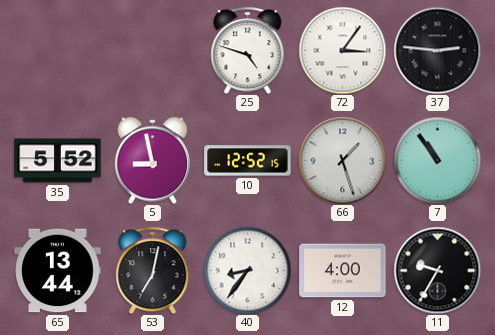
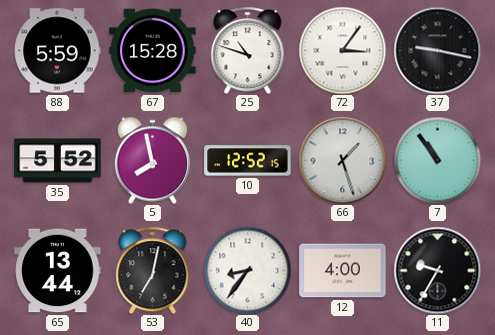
88: none -> 5:59 (57, 51)
67: none -> 15:28 (153, 51)
25: 4:48 -> 10:48 (248, 50)
37: 2:46 -> 9:17 (437, 50)
5: 8:58 -> 7:58 (153, 160)
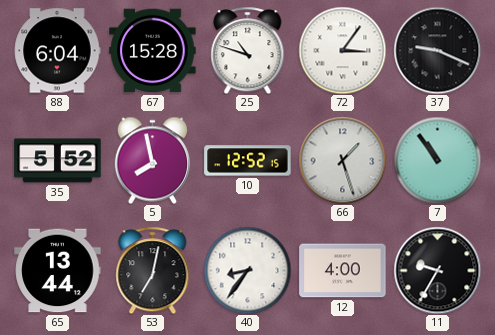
88: 5:59 -> 6:04 (57, 51)
37: 9:17 -> 9:19 (437, 50)
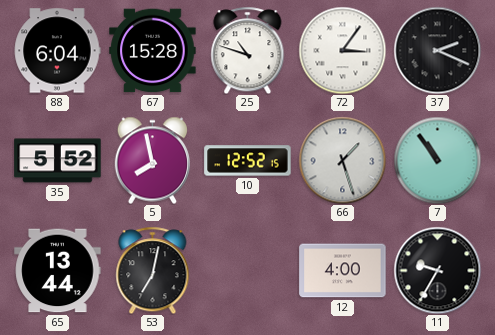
37: 9:19 -> 2:19 (437, 50)
40: 8:36 -> none (247, 270)
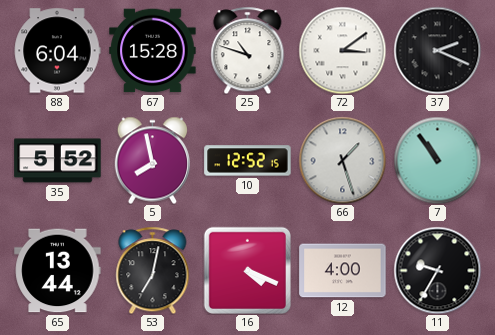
72: 3:06 -> 3:09 (342, 50)
16: none -> 4:19 (247, 270)
